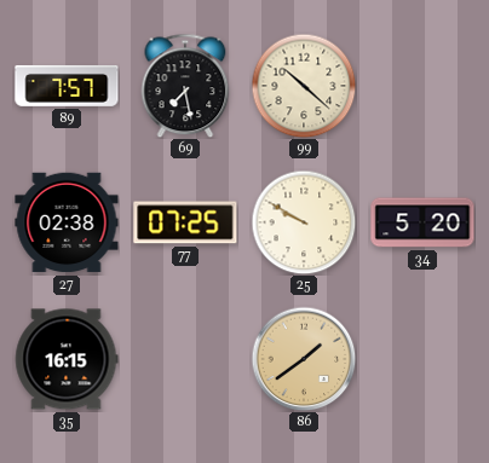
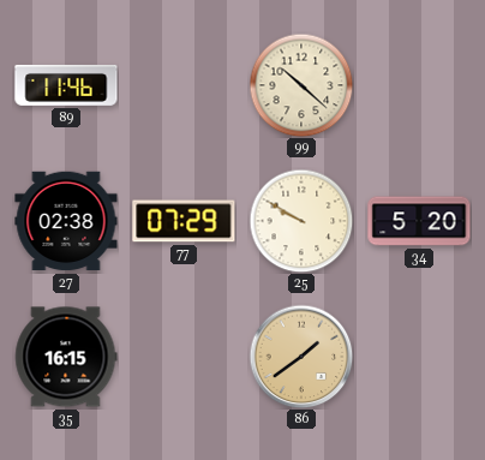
89: 7:57 -> 11:46 (66, 85)
69: 7:28 -> none (185, 86)
77: 07:25 -> 07:29 (184, 221)
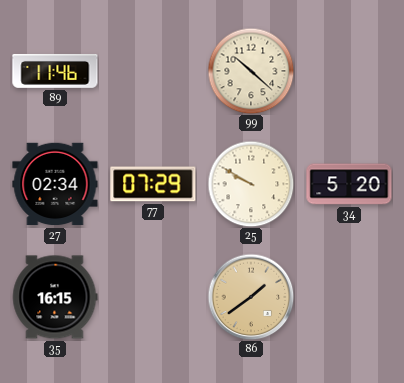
27: 02:38 -> 02:34 (55, 184)
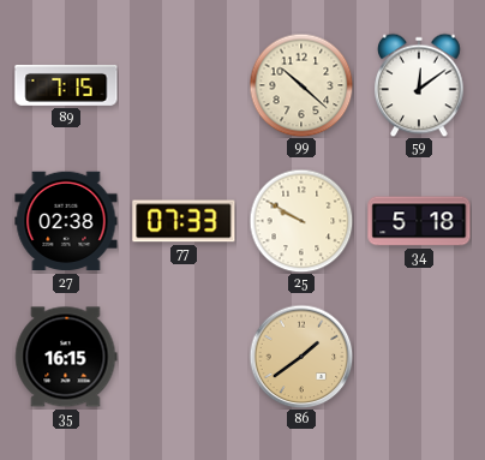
89: 11:46 -> 7:15 (66, 85)
59: none -> 12:09 (419, 85)
27: 02:34 -> 02:38 (66, 221)
77: 07:29 -> 07:33 (184, 221)
34: 5:20 -> 5:18 (419, 221)
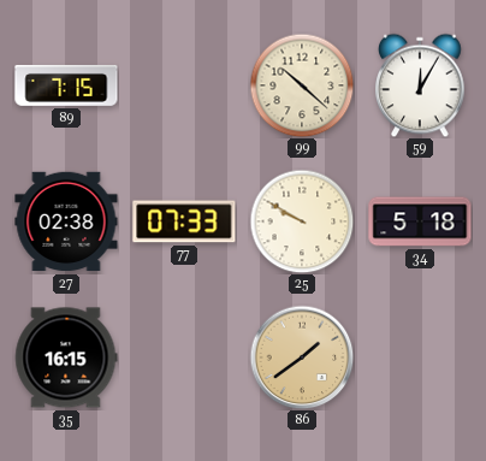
59: 12:09 -> 12:05 (420, 85)
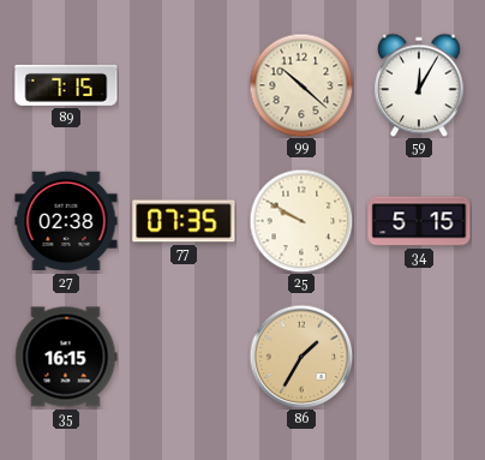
77: 07:33 -> 07:35 (184, 221)
34: 5:18 -> 5:15 (419, 221)
86: 1:39 -> 1:35 (301, 357)
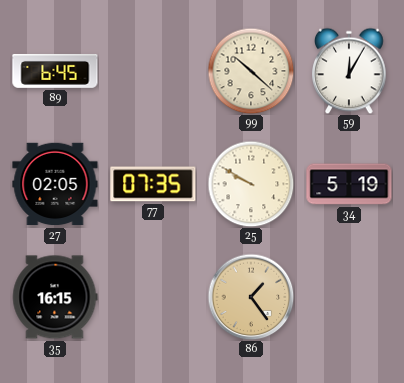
89: 7:15 -> 6:45 (55, 71)
27: 02:38 -> 02:05 (55, 184)
34: 5:15 -> 5:19 (349, 184)
86: 1:35 -> 1:24 (251, 297)
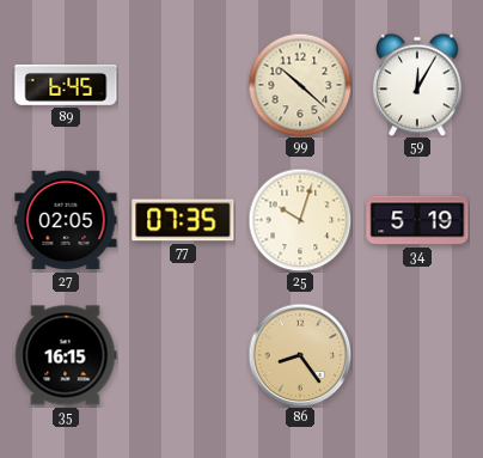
25: 9:50 -> 10:03 (300, 220)
86: 1:24 -> 8:24 (300, 355)
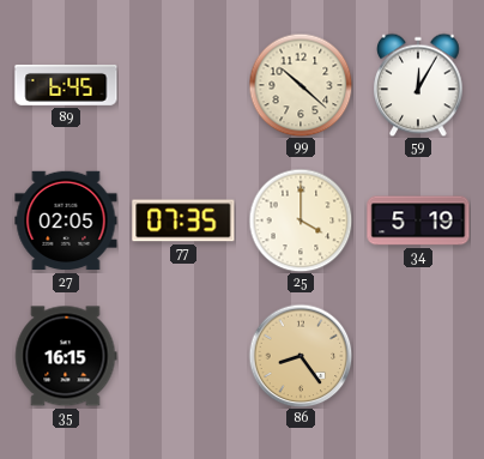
25: 10:03 -> 4:00 (301, 221)
